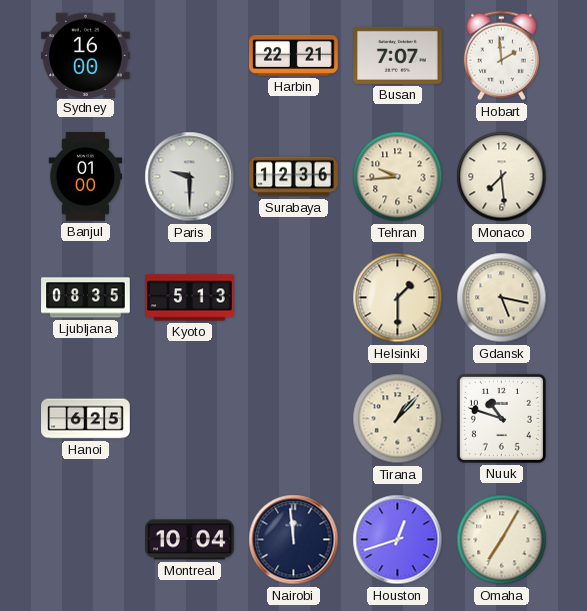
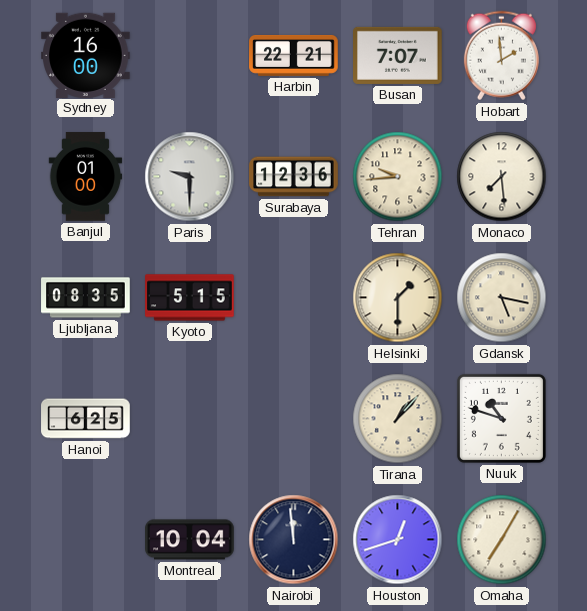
Kyoto: 5:13 -> 5:15 (190, 298)
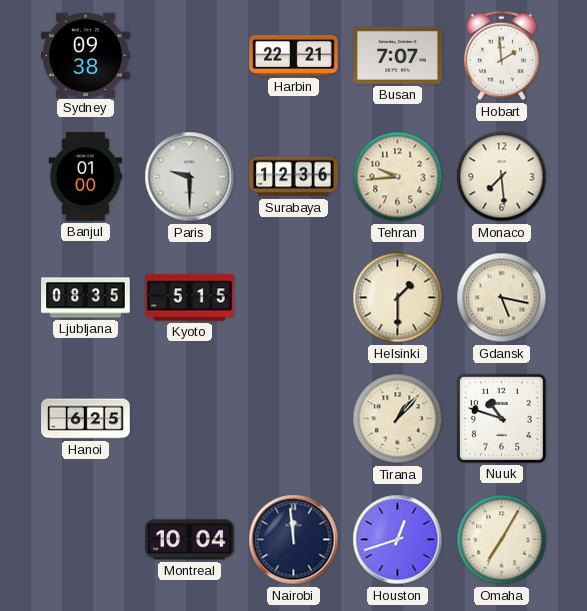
Sydney: 16:00 -> 09:38 (86, 55)
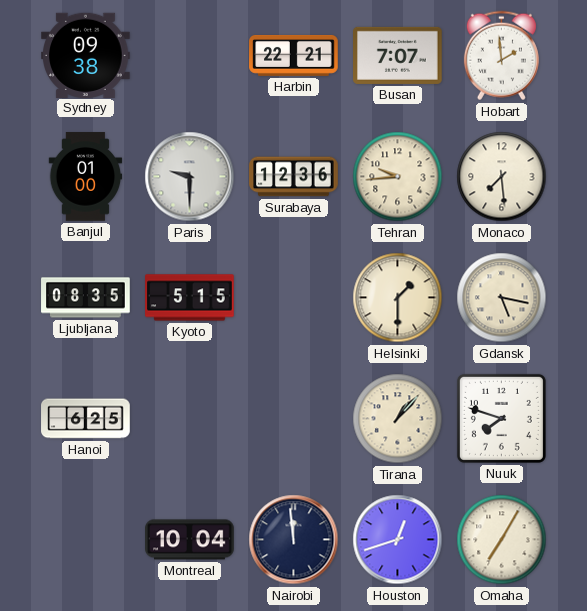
Nuuk: 10:48 -> 7:48 (501, 418)
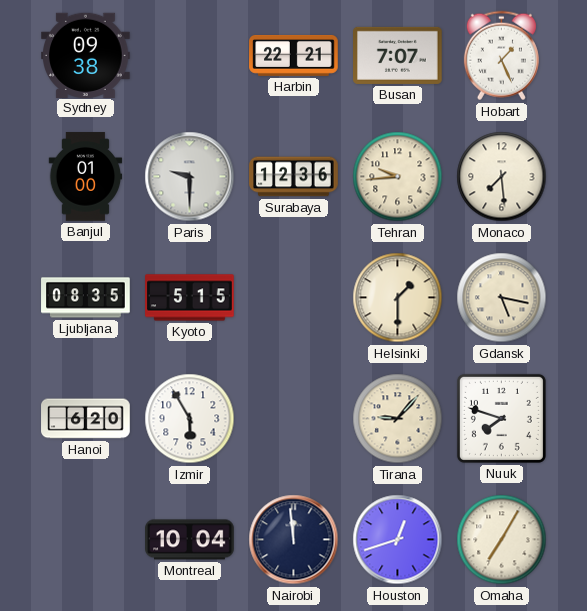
Hobart: 1:59 -> 1:26 (501, 56)
Hanoi: 6:25 -> 6:20 (86, 419)
Izmir: none -> 5:55 (190, 419)
Tirana: 1:07 -> 9:07 (398, 419)
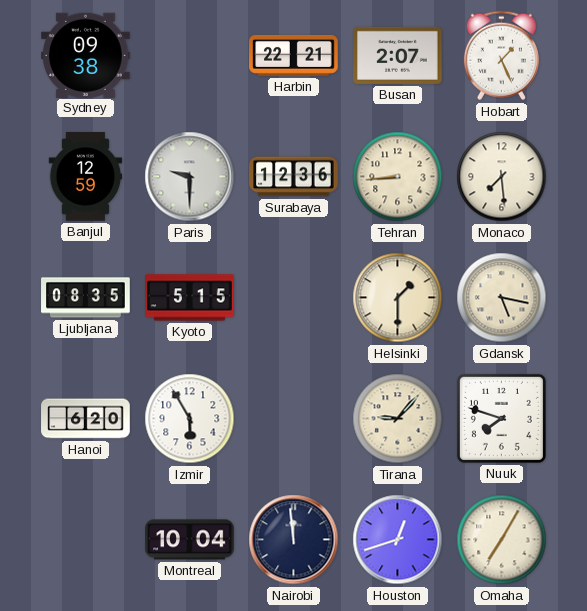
Busan: 7:07 -> 2:07 (398, 55)
Banjul: 01:00 -> 12:59 (86, 177)
Tehran: 9:44 -> 8:44 (398, 177)
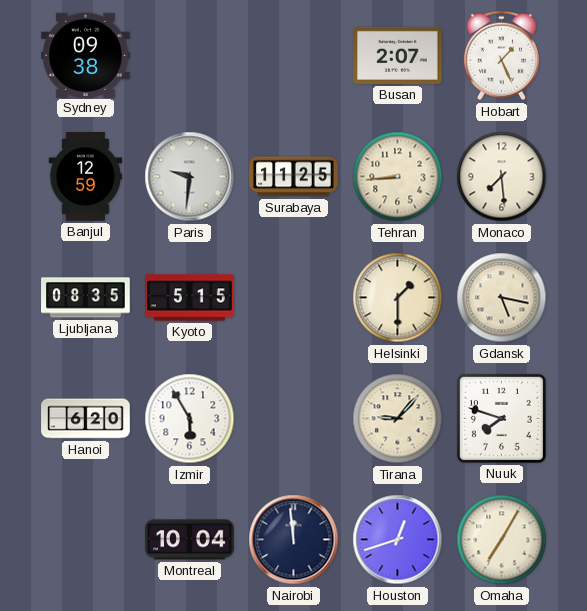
Harbin: 22:21 -> none (294, 55)
Paris: 9:30 -> 9:31 (190, 177)
Surabaya: 12:36 -> 11:25 (294, 177)
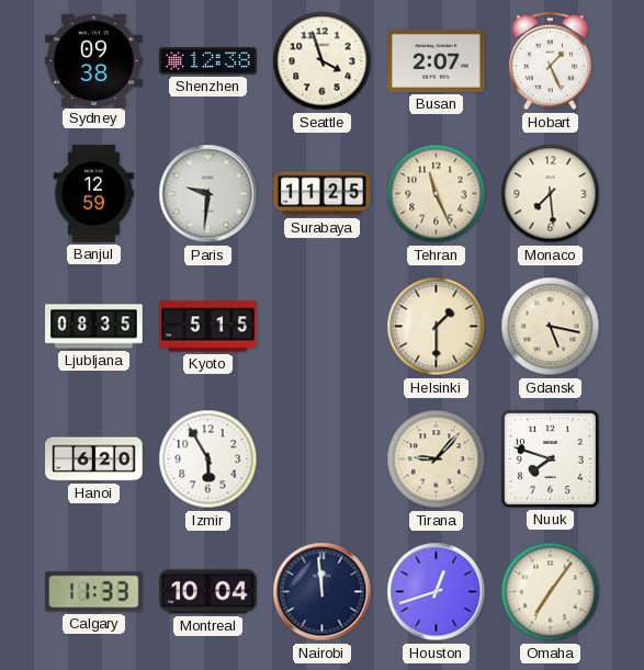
Shenzhen: none -> 12:38 (208, 61)
Seattle: none -> 3:57 (323, 61)
Tehran: 8:44 -> 11:26 (437, 194)
Calgary: none -> 11:33 (94, 592)
Omaha: 7:05 -> 7:06 (551, 592)
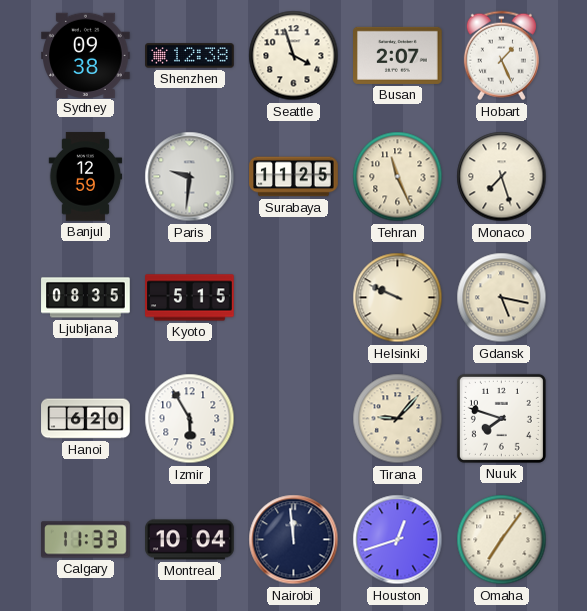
Monaco: 7:29 -> 7:27 (502, 177)
Helsinki: 1:30 -> 9:49 (398, 298)
